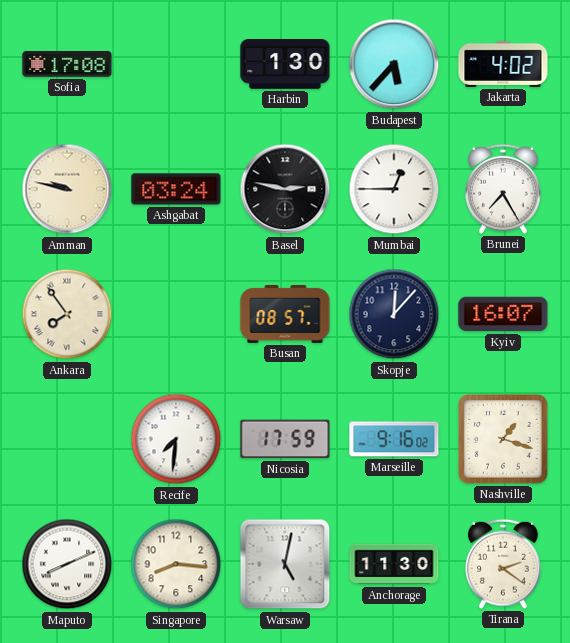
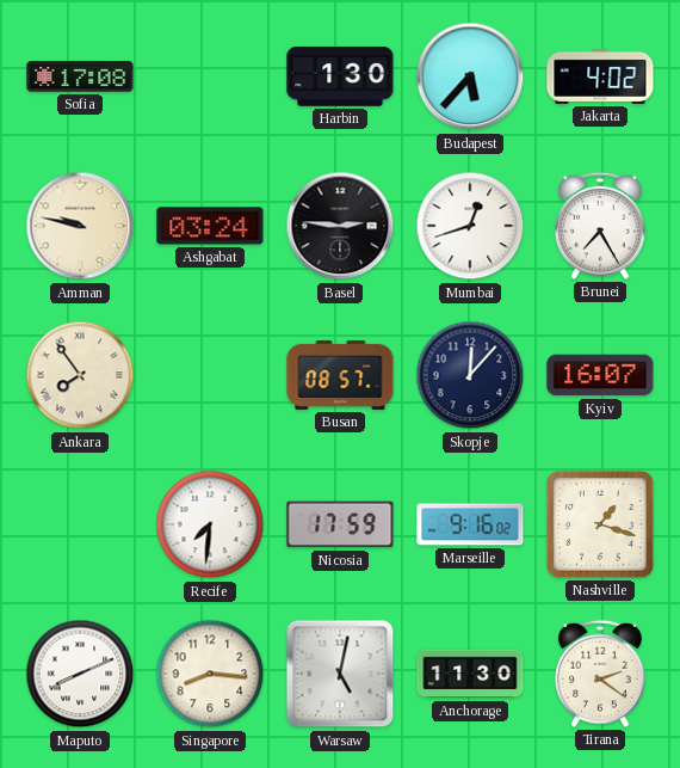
Basel: 2:47 -> 2:46 (340, 226)
Mumbai: 12:45 -> 12:42 (470, 226)
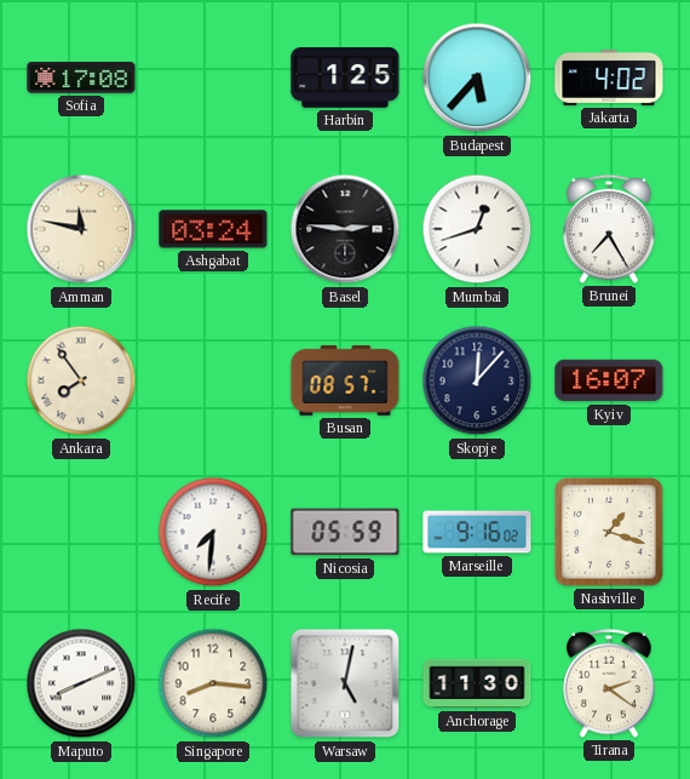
Harbin: 1:30 -> 1:25 (345, 78)
Amman: 9:47 -> 11:47 (81, 229)
Nicosia: 17:59 -> 05:59 (345, 532)
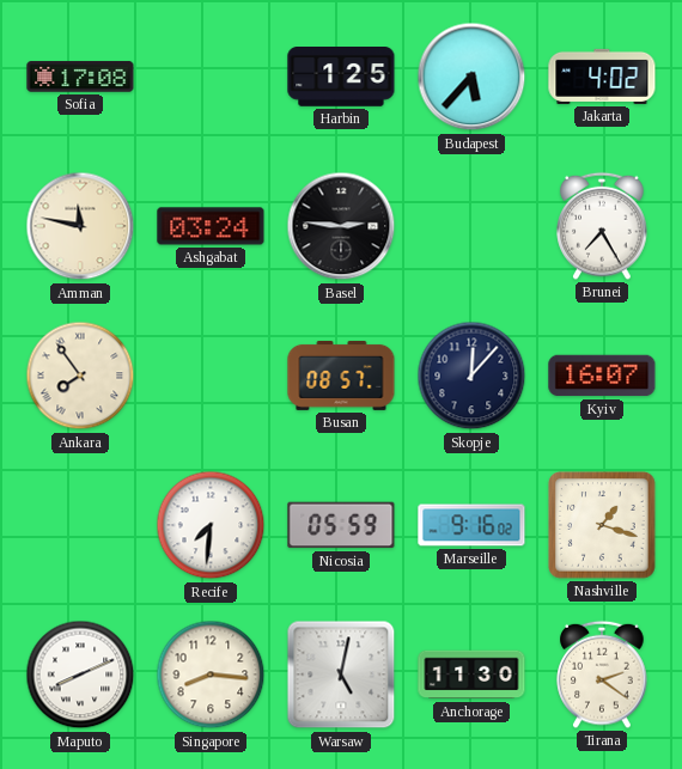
Mumbai: 12:42 -> none (477, 229)
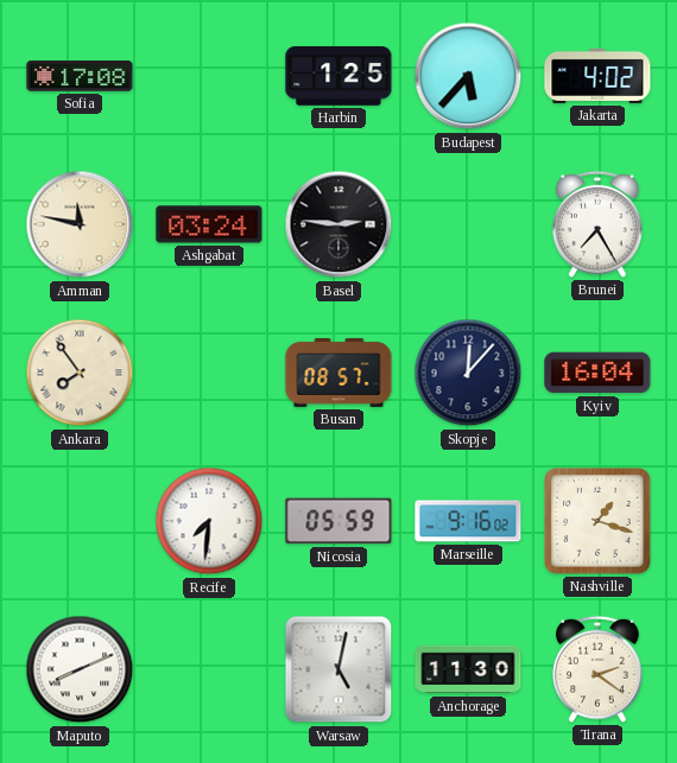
Kyiv: 16:07 -> 16:04 (597, 373)
Singapore: 8:16 -> none (211, 675)
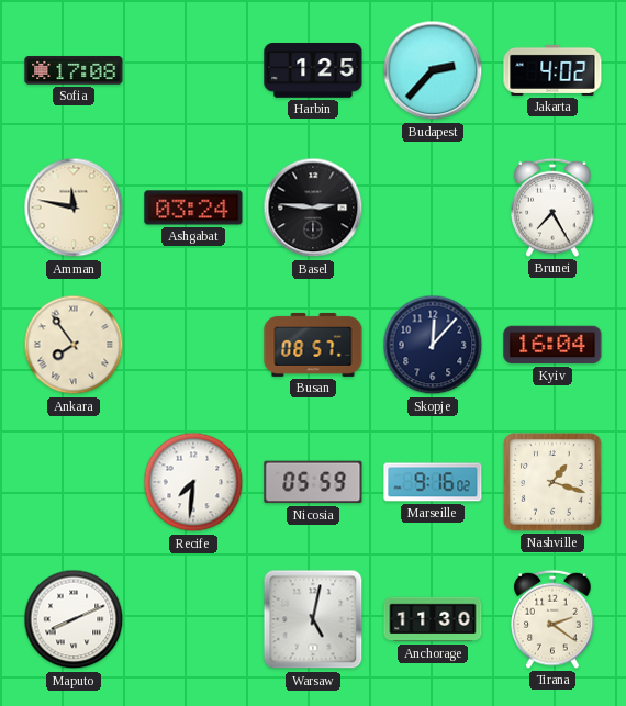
Budapest: 5:37 -> 2:37 (433, 70)
